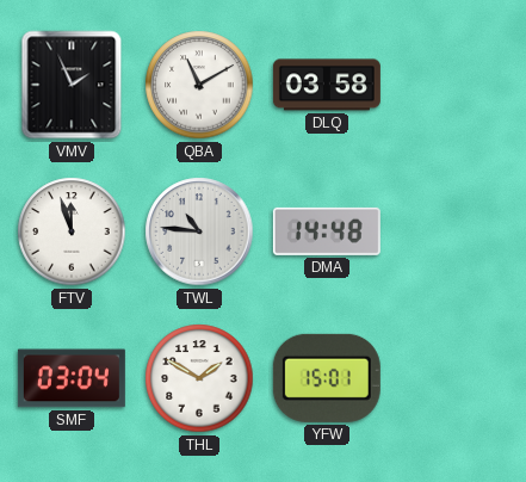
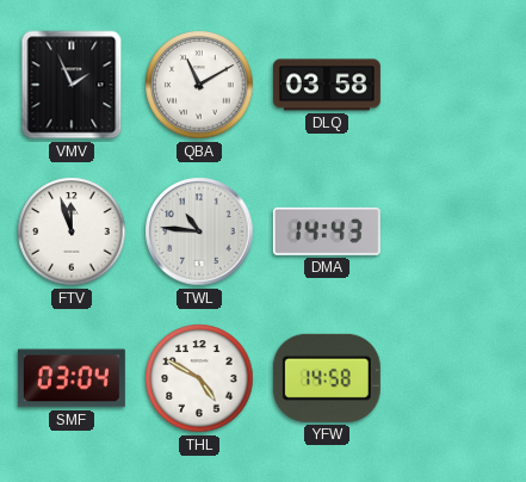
DMA: 14:48 -> 14:43 (327, 231)
THL: 1:50 -> 4:50 (199, 378)
YFW: 15:01 -> 14:58 (327, 378)
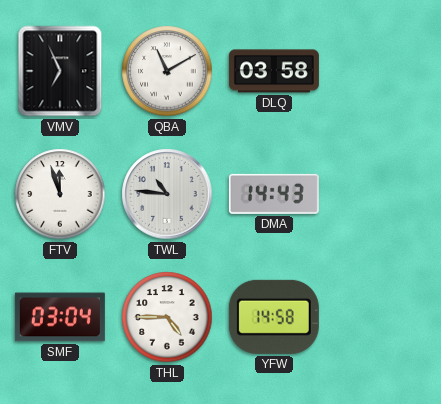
VMV: 1:56 -> 6:56 (60, 71)
THL: 4:50 -> 4:45 (167, 317)
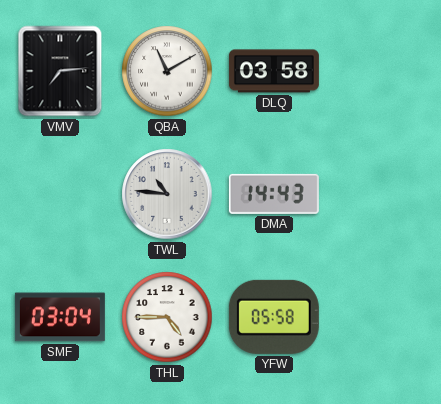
VMV: 6:56 -> 7:14 (60, 71)
FTV: 11:57 -> none (60, 194)
YFW: 14:58 -> 05:58 (274, 317)
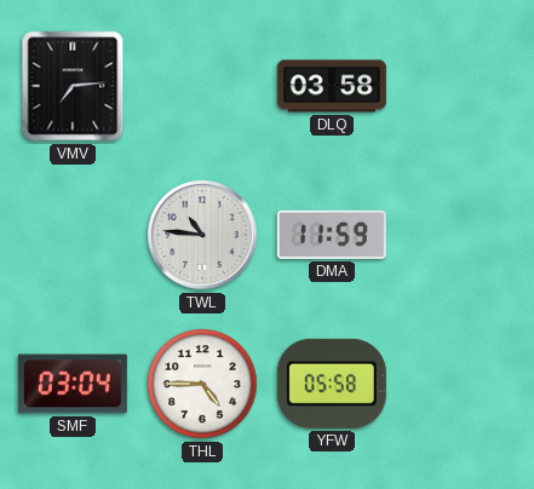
QBA: 11:10 -> none (167, 71)
DMA: 14:43 -> 11:59 (332, 235)
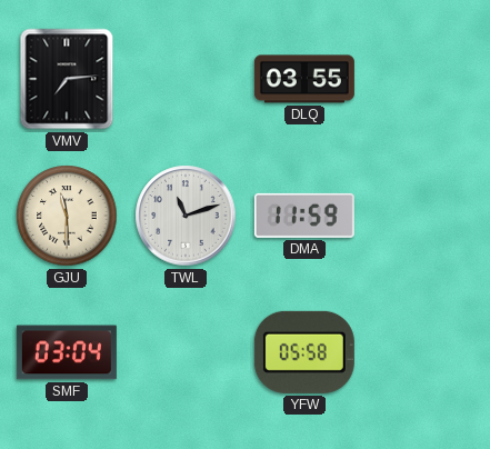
DLQ: 03:58 -> 03:55 (304, 79)
GJU: none -> 11:30 (67, 216)
TWL: 10:46 -> 11:12 (186, 216)
THL: 4:45 -> none (202, 384)
